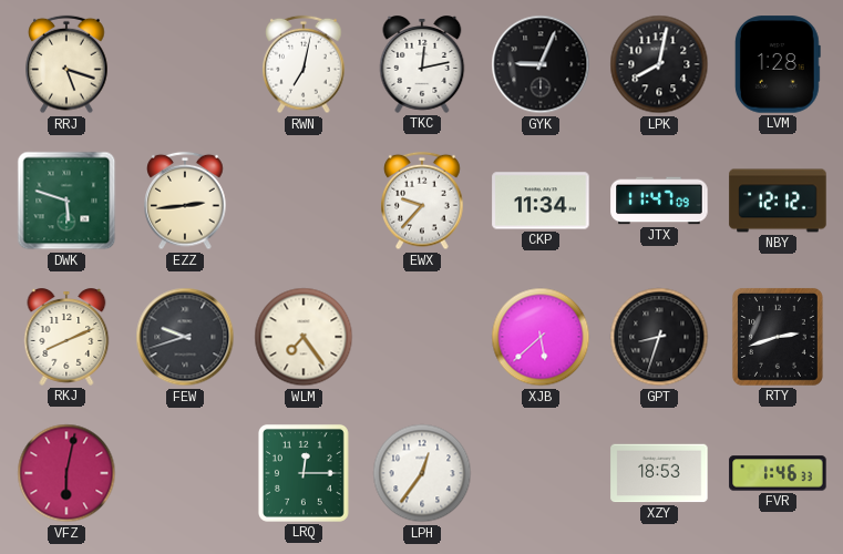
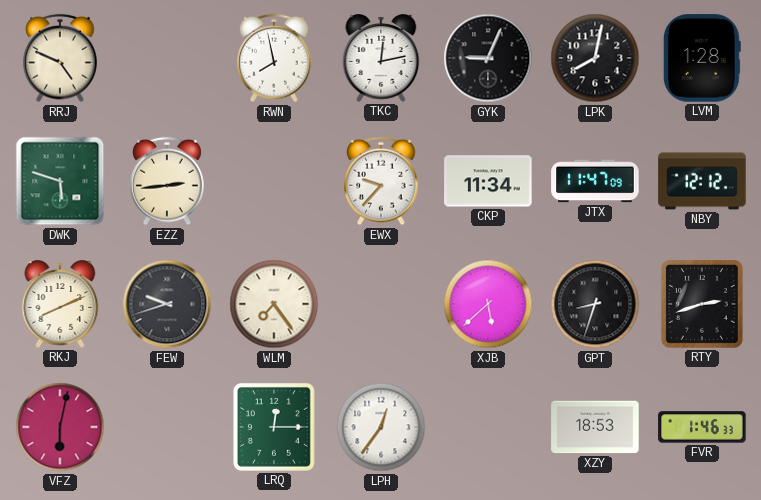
RRJ: 5:18 -> 4:49 (60, 58)
RWN: 7:02 -> 7:58 (274, 58)
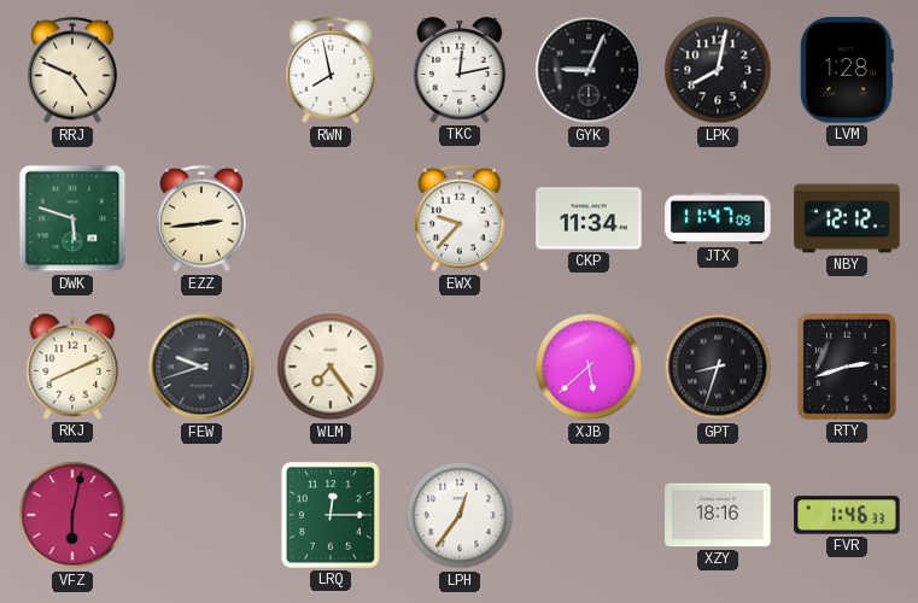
XZY: 18:53 -> 18:16 (718, 515)
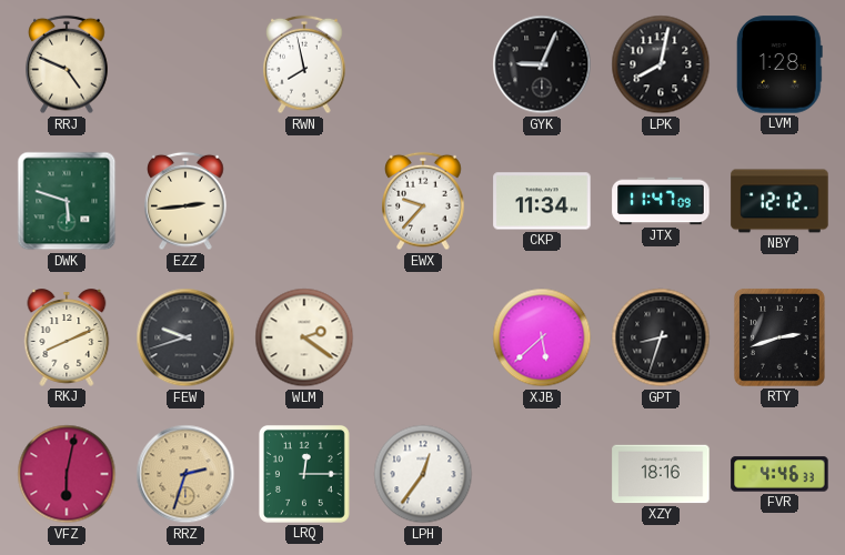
TKC: 12:13 -> none (460, 70)
WLM: 7:24 -> 2:21 (304, 337)
RRZ: none -> 2:33 (185, 474)
FVR: 1:46 -> 4:46 (779, 474)
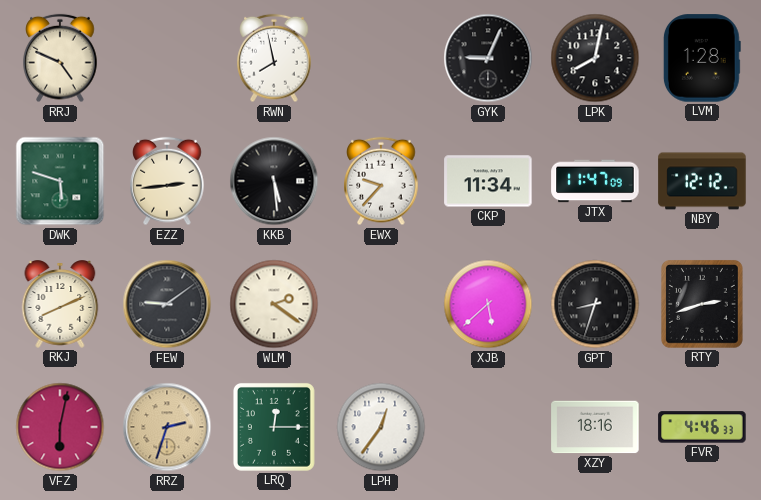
KKB: none -> 5:29 (274, 181)
FEW: 9:42 -> 9:09 (167, 304)
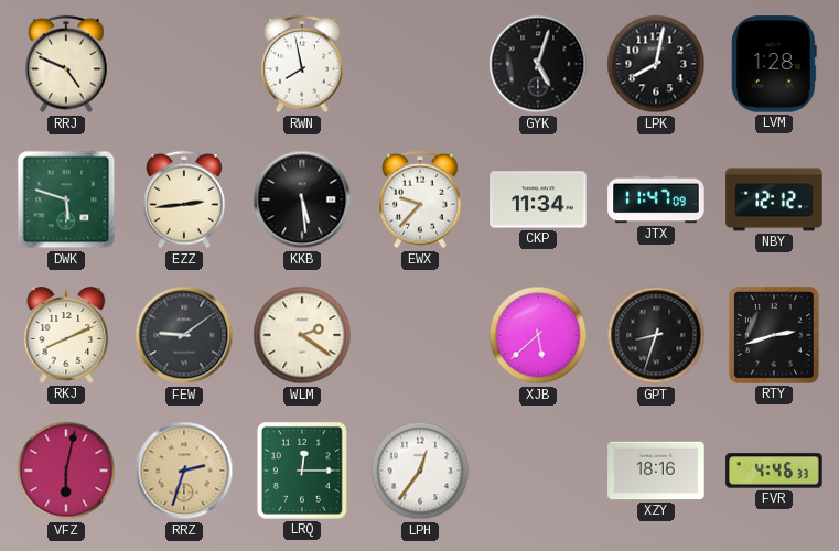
GYK: 9:04 -> 5:03 (538, 64)
